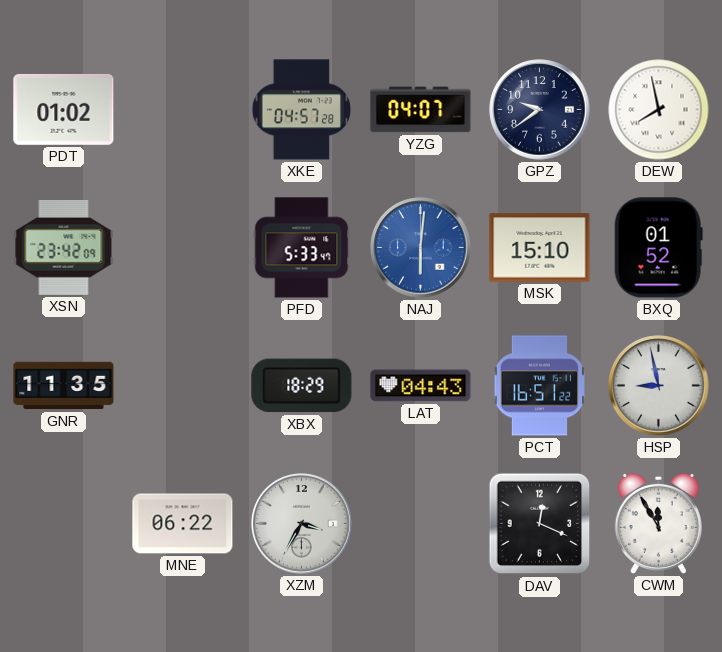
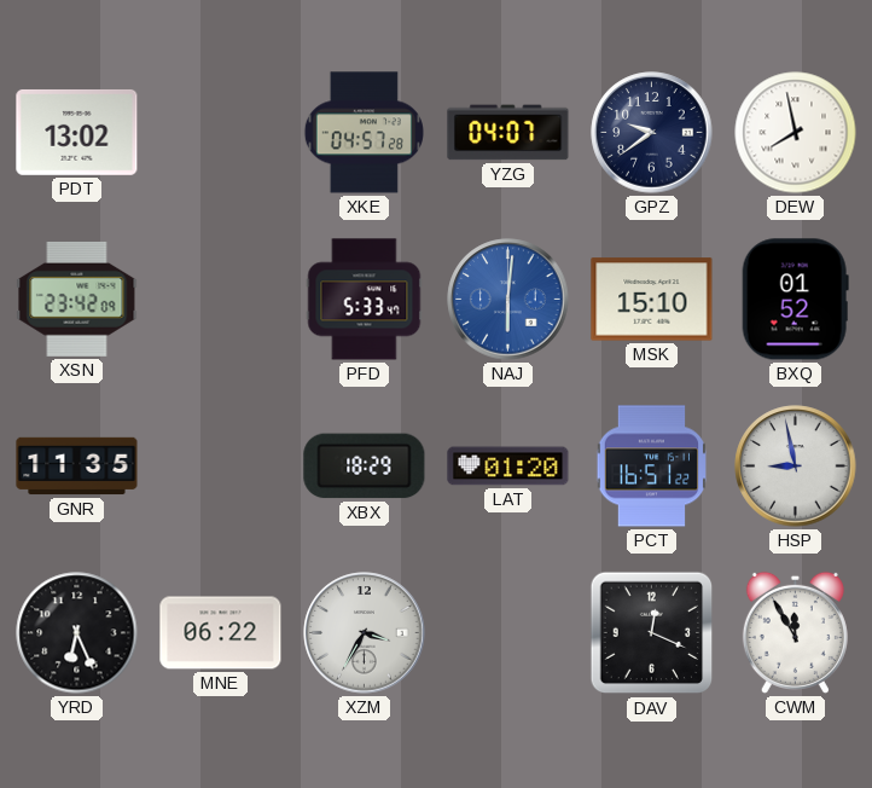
PDT: 01:02 -> 13:02 (77, 132)
LAT: 04:43 -> 01:20 (508, 467)
YRD: none -> 6:26 (77, 633)
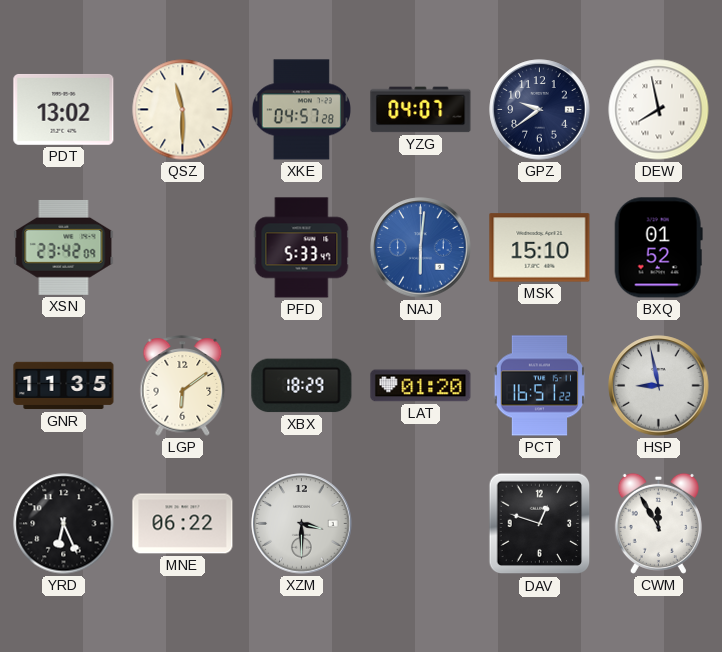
QSZ: none -> 11:30 (183, 110)
LGP: none -> 6:09 (183, 386)
XZM: 3:35 -> 3:30 (302, 524)
DAV: 12:19 -> 12:48 (540, 524)
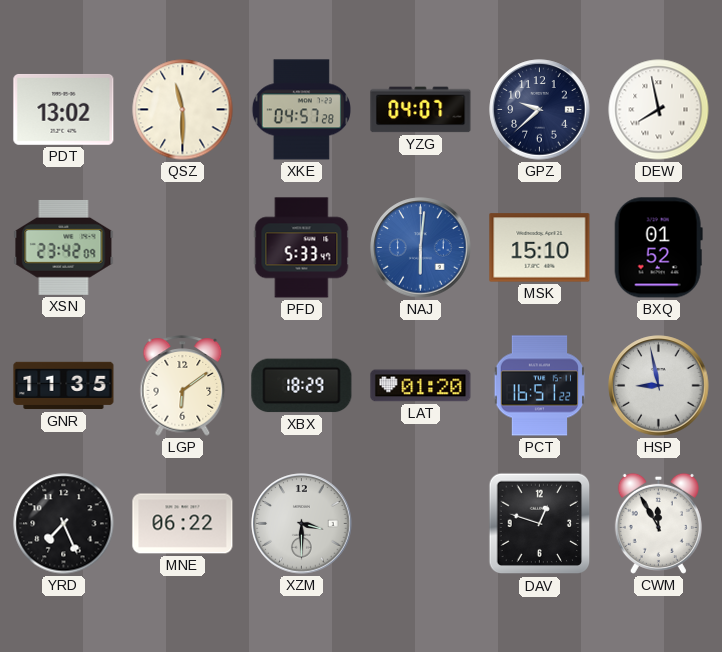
GPZ: 9:39 -> 9:38 (540, 110)
YRD: 6:26 -> 7:26 (64, 524)
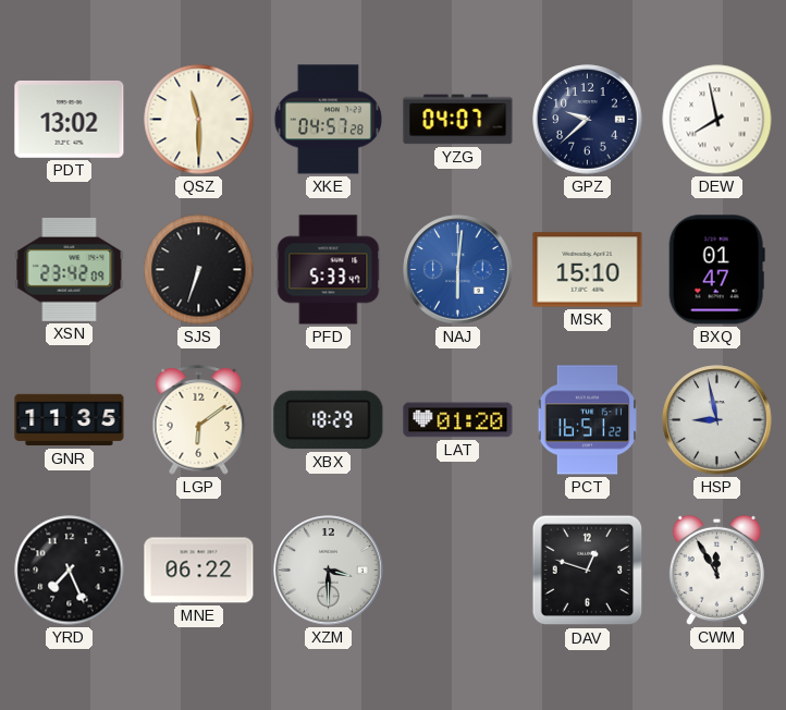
SJS: none -> 6:33 (199, 270)
BXQ: 01:52 -> 01:47 (716, 270)
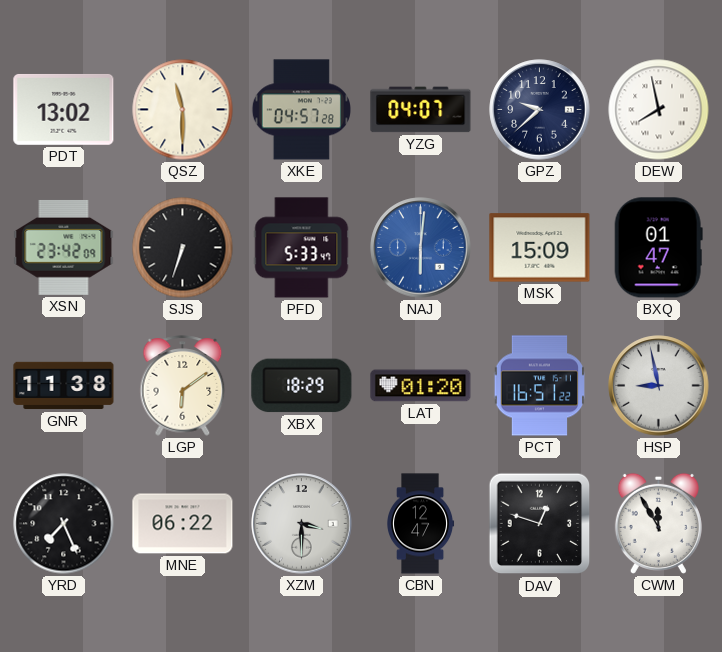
MSK: 15:10 -> 15:09 (540, 248)
GNR: 11:35 -> 11:38 (64, 386)
CBN: none -> 12:47 (421, 524)
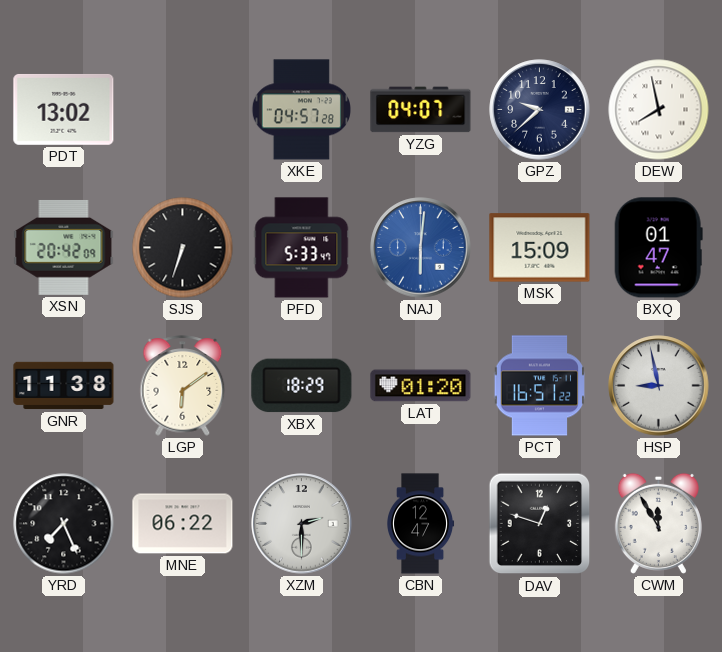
QSZ: 11:30 -> none (183, 110)
XSN: 23:42 -> 20:42 (64, 247)
XZM: 3:30 -> 2:30 (302, 524)
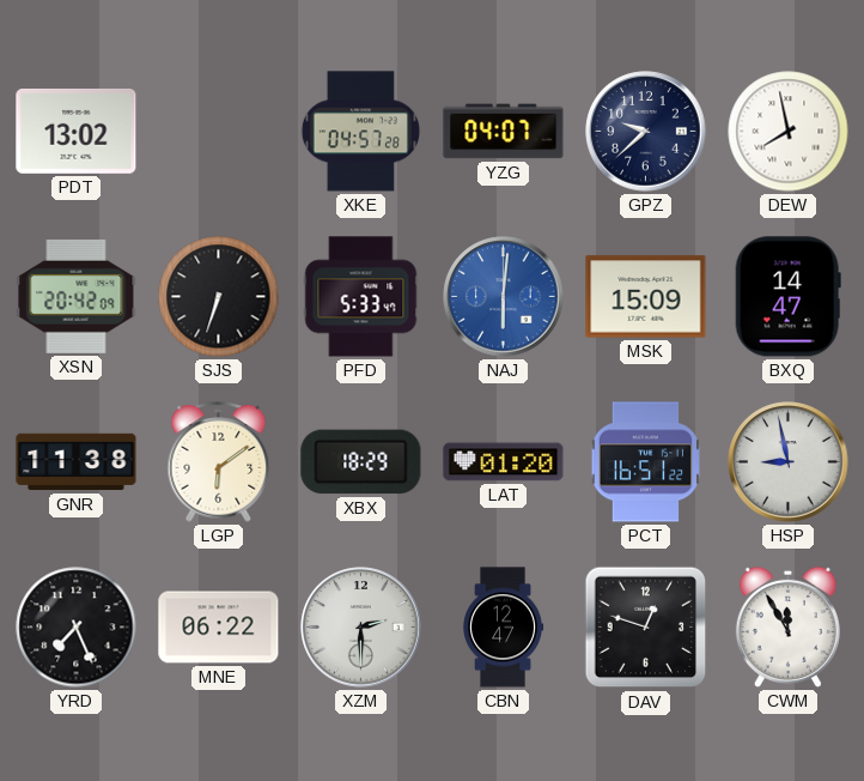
BXQ: 01:47 -> 14:47 (787, 297)
